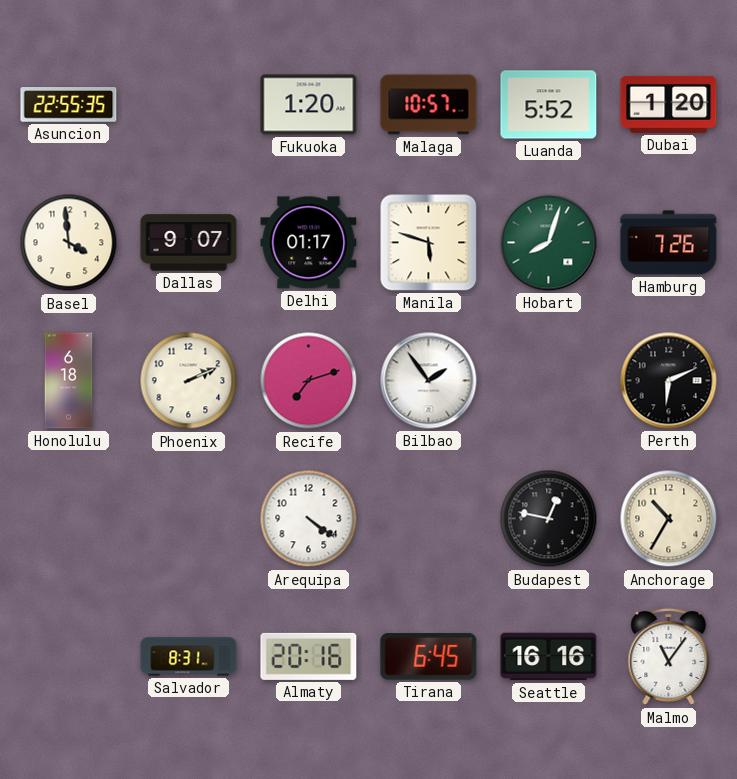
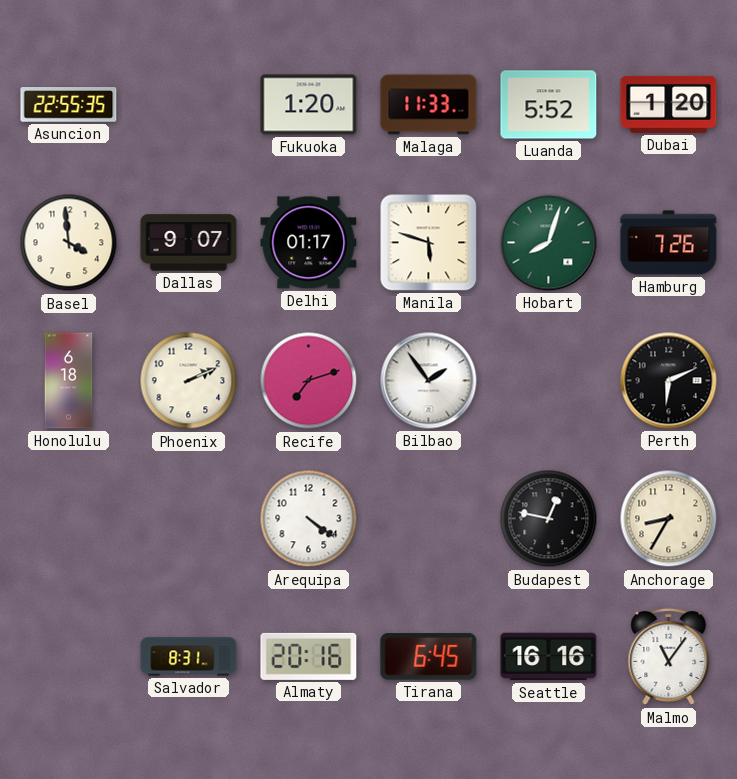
Malaga: 10:57 -> 11:33 (429, 105)
Anchorage: 10:35 -> 8:35 (669, 519)
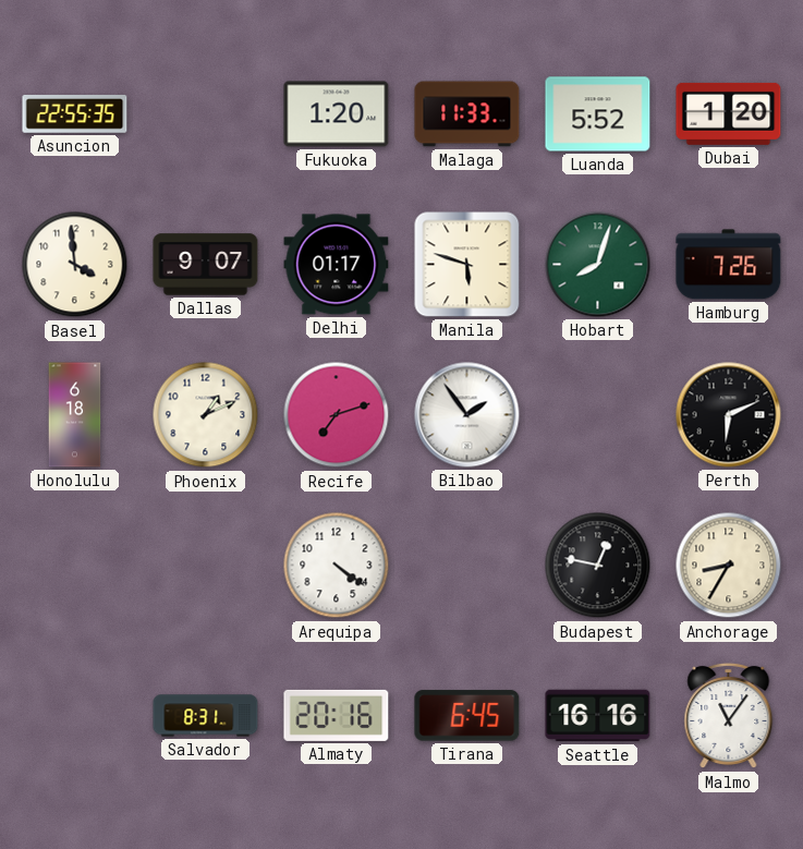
Phoenix: 2:11 -> 1:11 (206, 415)
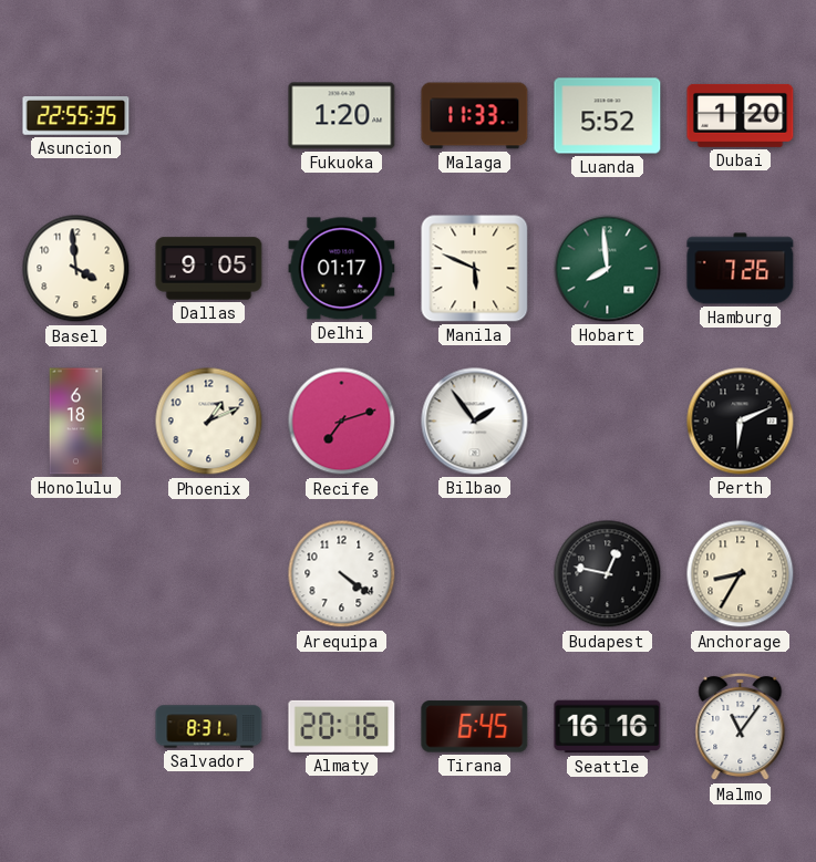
Dallas: 9:07 -> 9:05 (209, 269)
Manila: 5:48 -> 5:49 (475, 269)
Hobart: 8:03 -> 7:59 (608, 269)
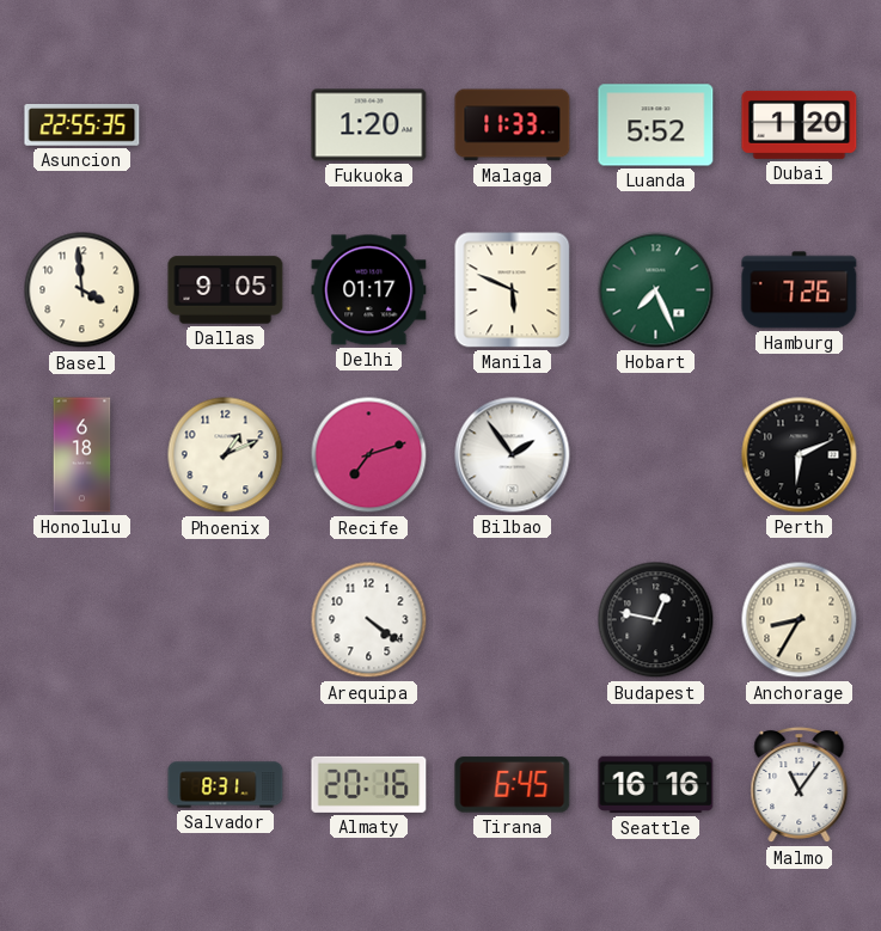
Hobart: 7:59 -> 7:26 (656, 290)
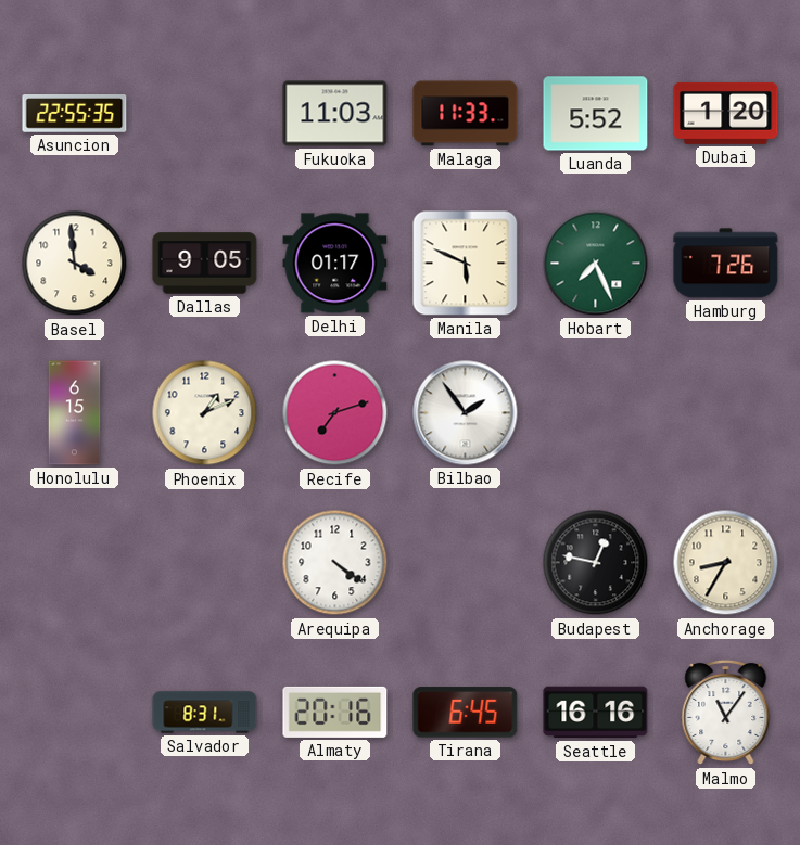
Fukuoka: 1:20 -> 11:03 (335, 114)
Honolulu: 6:18 -> 6:15 (75, 413)
Perth: 6:11 -> none (800, 455)
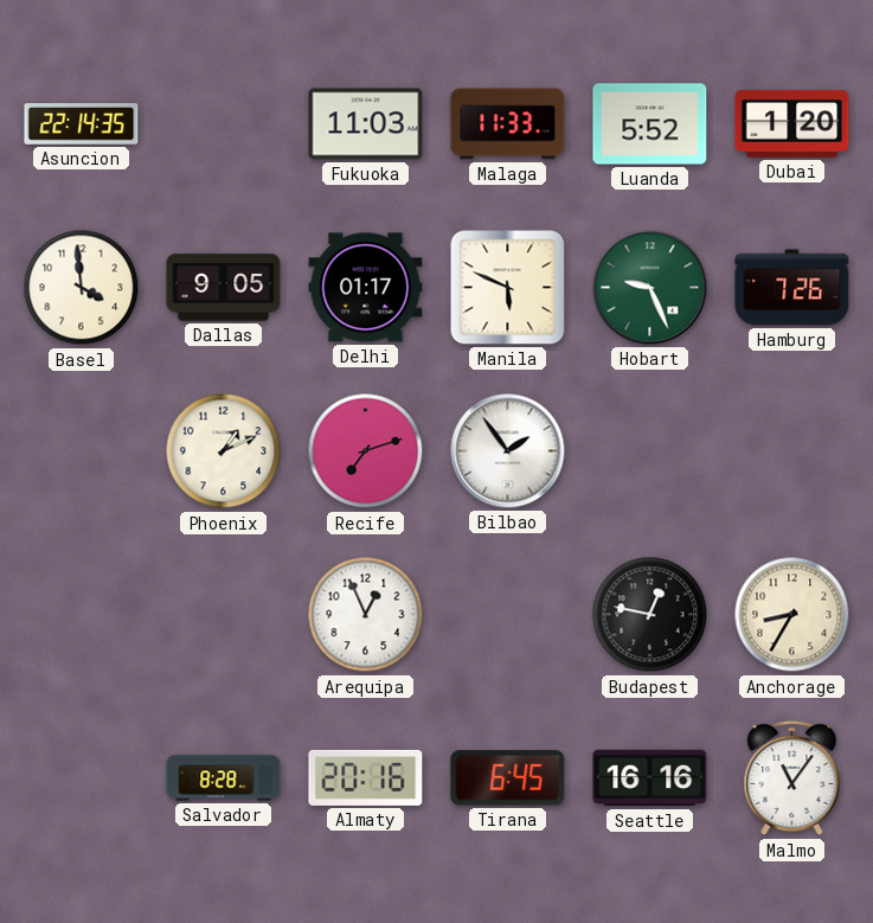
Asuncion: 22:55 -> 22:14 (82, 124)
Hobart: 7:26 -> 9:26 (650, 288)
Honolulu: 6:15 -> none (75, 413)
Arequipa: 4:21 -> 12:56 (366, 615)
Salvador: 8:31 -> 8:28 (224, 778)
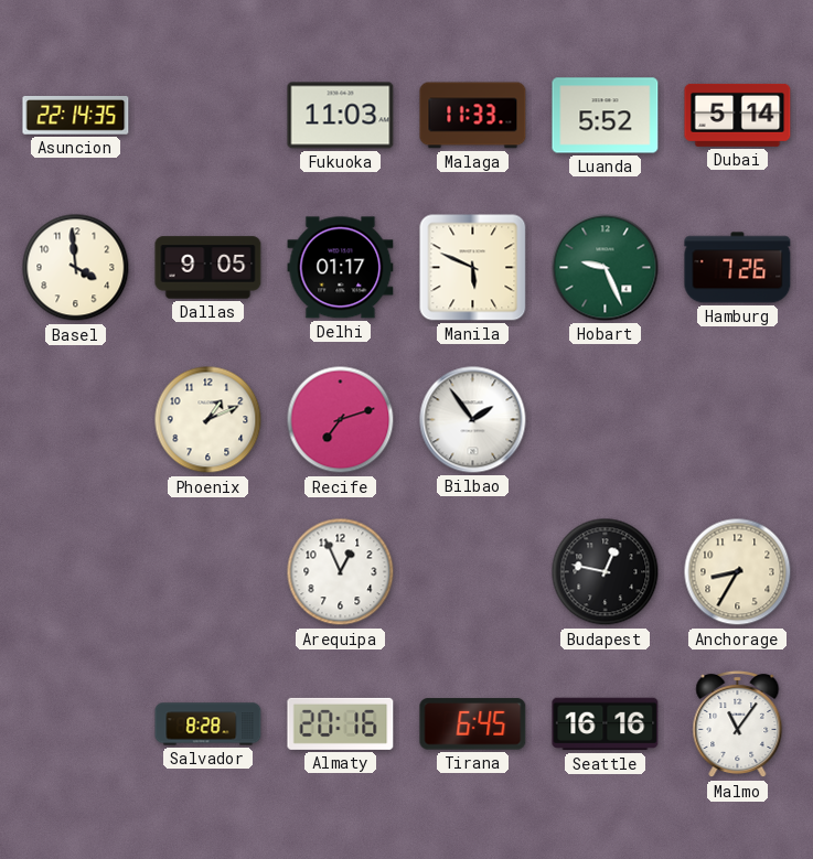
Dubai: 1:20 -> 5:14 (738, 115)
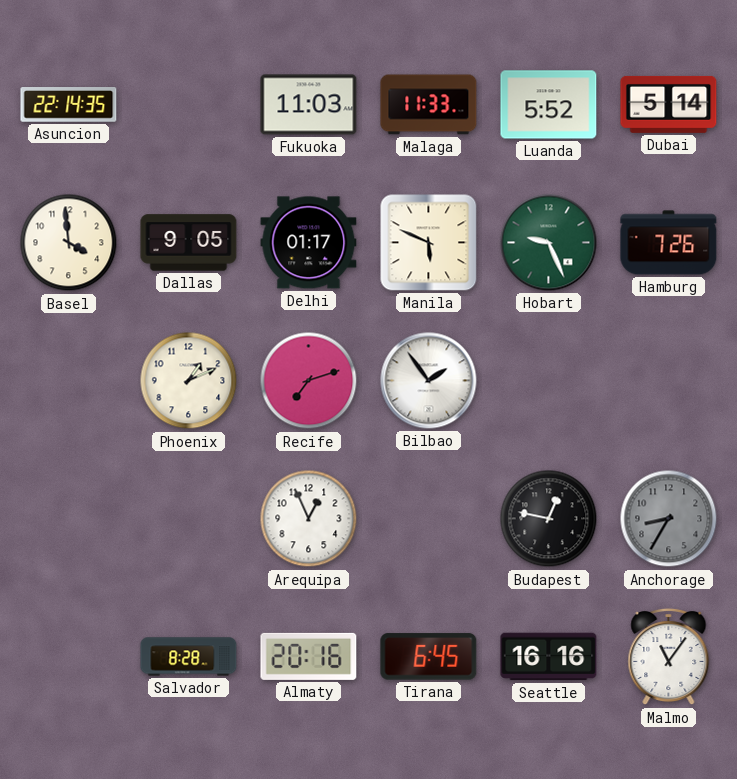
Anchorage dial: cream -> grey (669, 519)
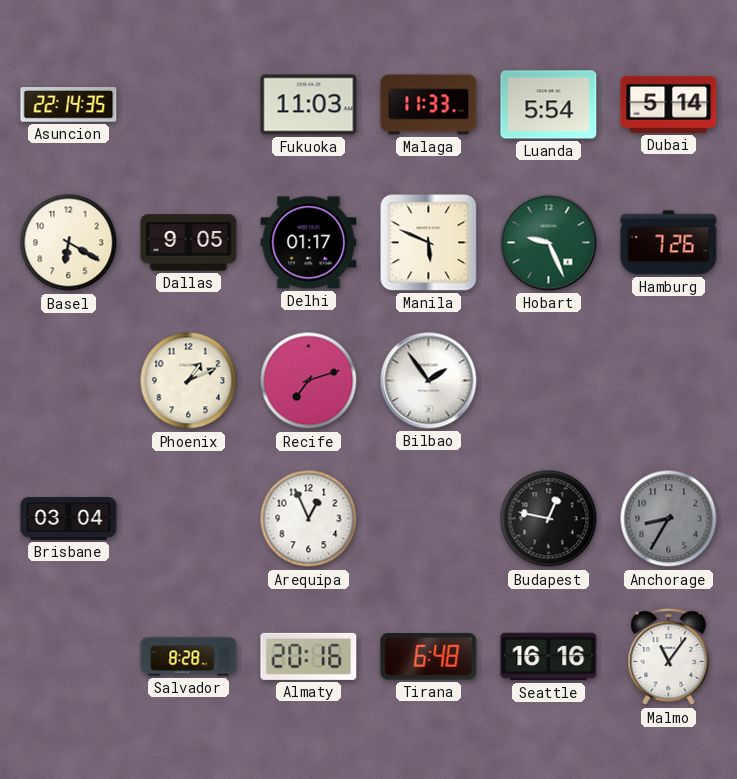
Luanda: 5:52 -> 5:54 (549, 105)
Basel: 3:59 -> 6:20 (69, 243)
Brisbane: none -> 03:04 (69, 519)
Tirana: 6:45 -> 6:48 (429, 657)
